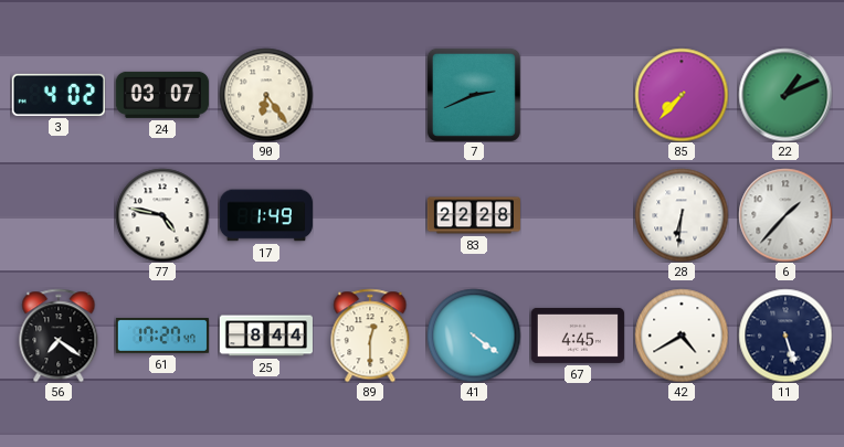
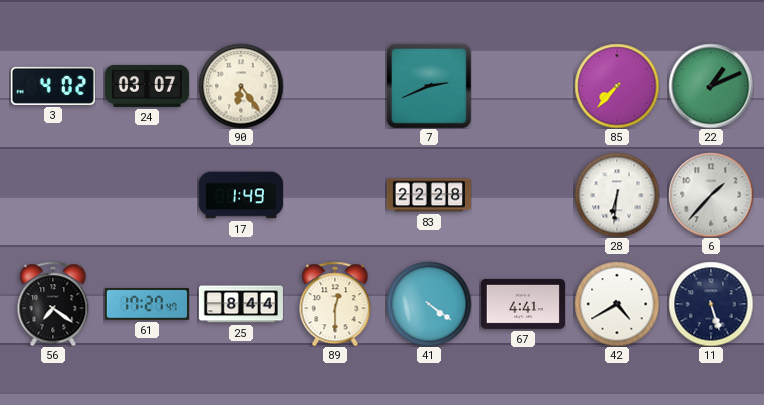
77: 4:47 -> none (162, 215)
67: 4:45 -> 4:41 (523, 304)
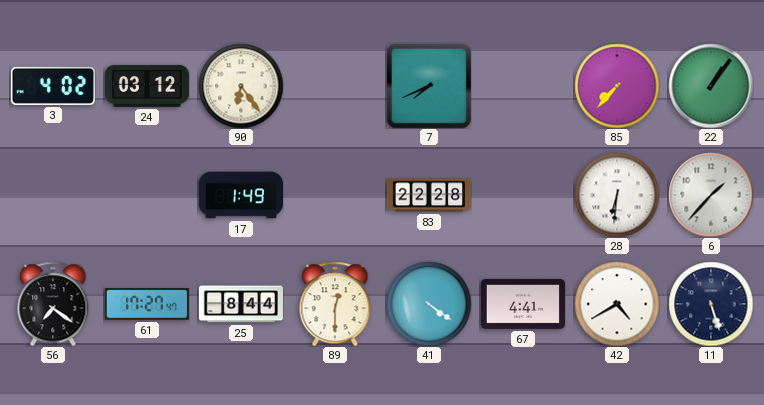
24: 03:07 -> 03:12 (147, 86)
7: 2:41 -> 7:41 (429, 86)
22: 1:11 -> 1:06 (711, 86)
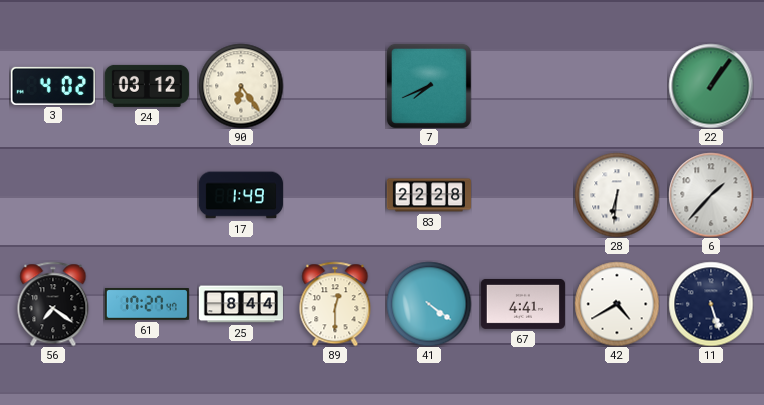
85: 7:37 -> none (617, 86)
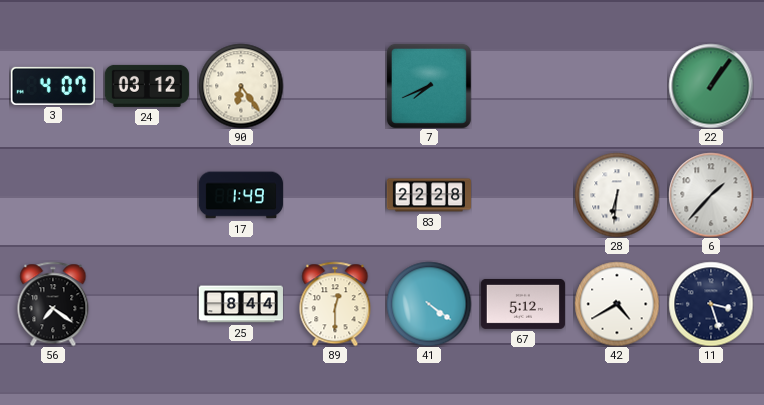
3: 4:02 -> 4:07 (53, 86)
61: 17:27 -> none (147, 305)
67: 4:41 -> 5:12 (523, 304)
11: 5:27 -> 3:27 (711, 304)
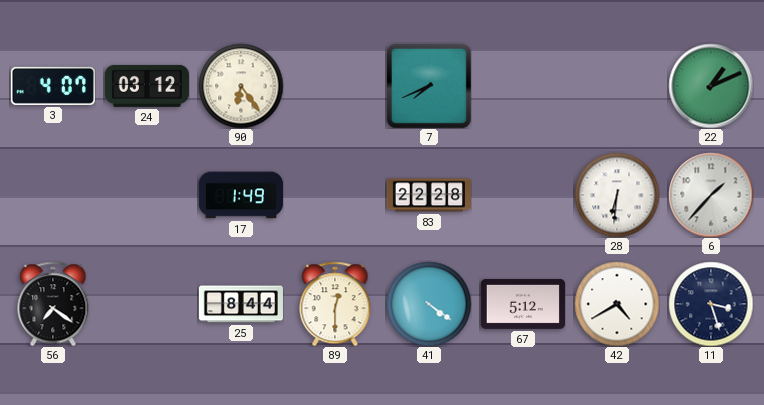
22: 1:06 -> 1:11 (711, 86)
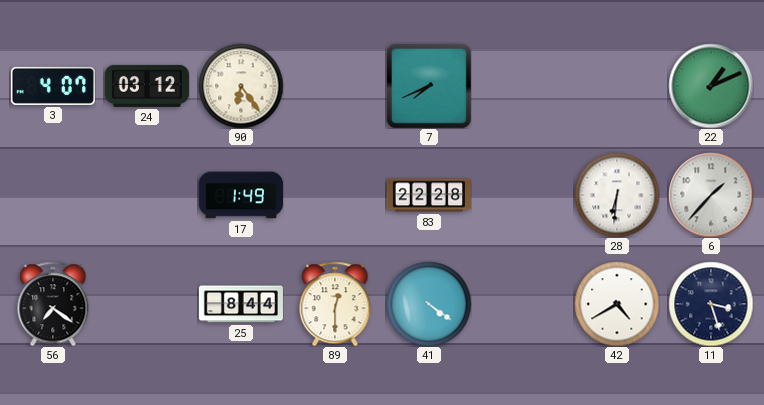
67: 5:12 -> none (523, 304)
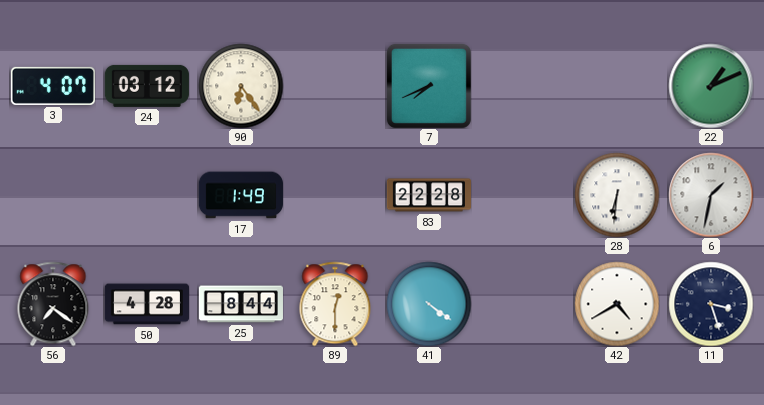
6: 1:37 -> 1:32 (711, 195)
50: none -> 4:28 (146, 304)
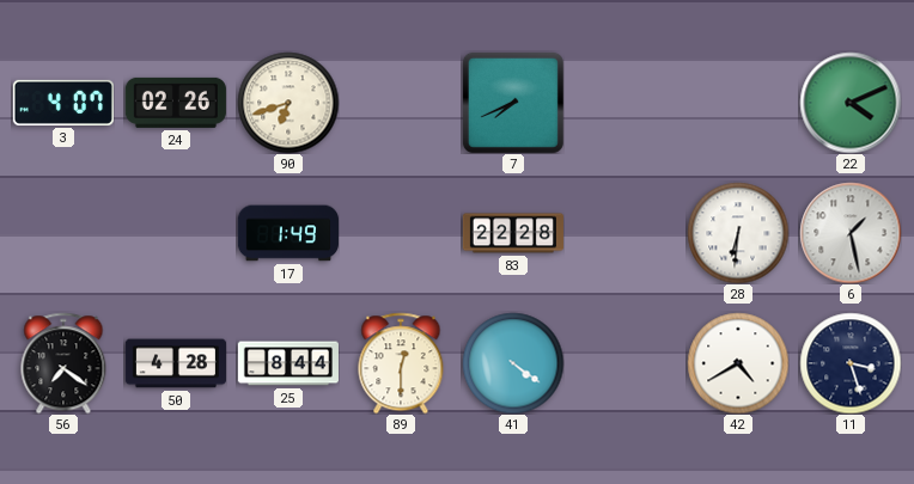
24: 03:12 -> 02:26 (176, 103)
90: 6:24 -> 6:42 (288, 103)
22: 1:11 -> 4:11 (851, 103)
6: 1:32 -> 1:28 (851, 233)
